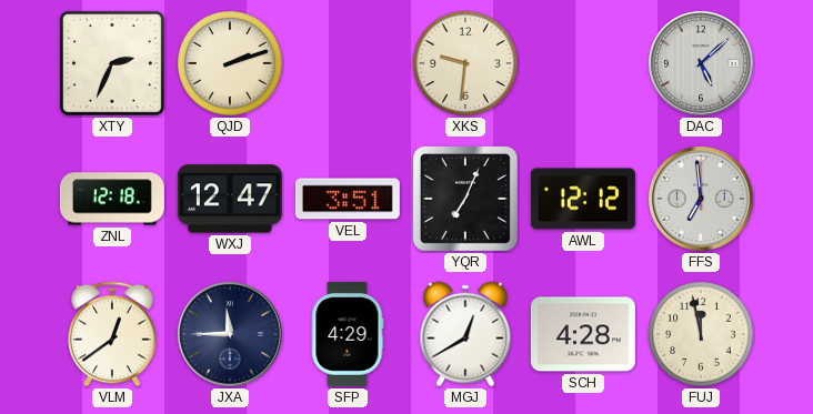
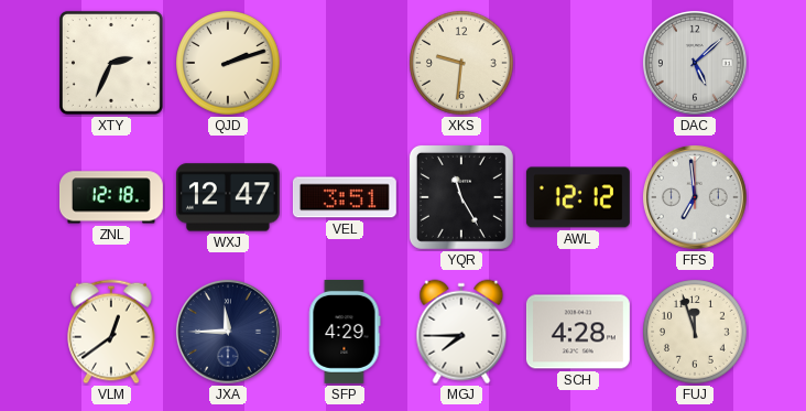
YQR: 7:04 -> 11:25 (461, 197)
MGJ: 12:40 -> 7:45 (461, 332)
FUJ: 11:58 -> 11:57 (695, 332)
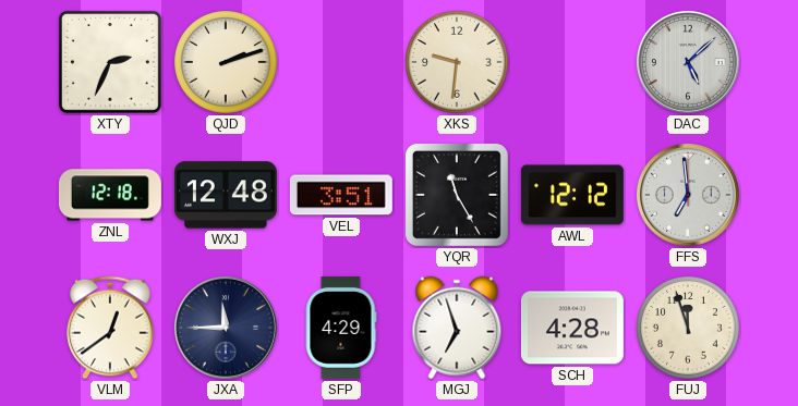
WXJ: 12:47 -> 12:48 (226, 195)
MGJ: 7:45 -> 6:57 (457, 328)
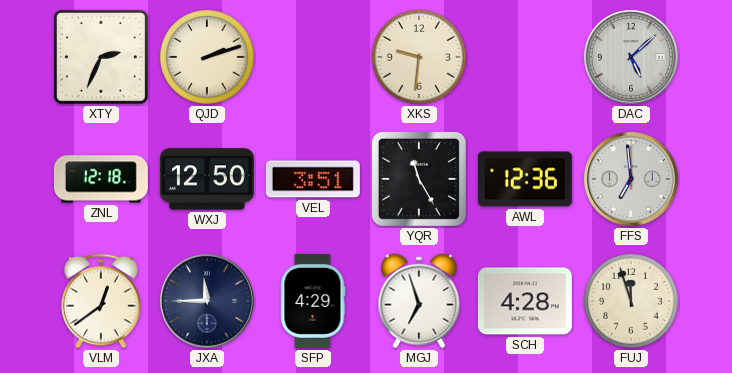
WXJ: 12:48 -> 12:50 (207, 179)
AWL: 12:12 -> 12:36 (525, 179)
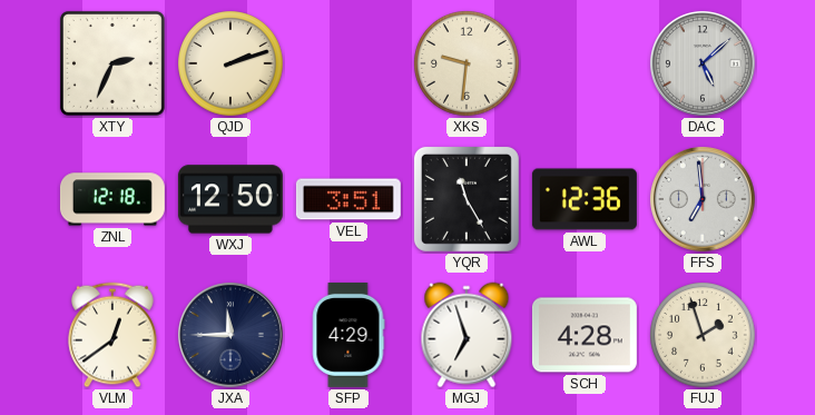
FUJ: 11:57 -> 1:57 (703, 335)
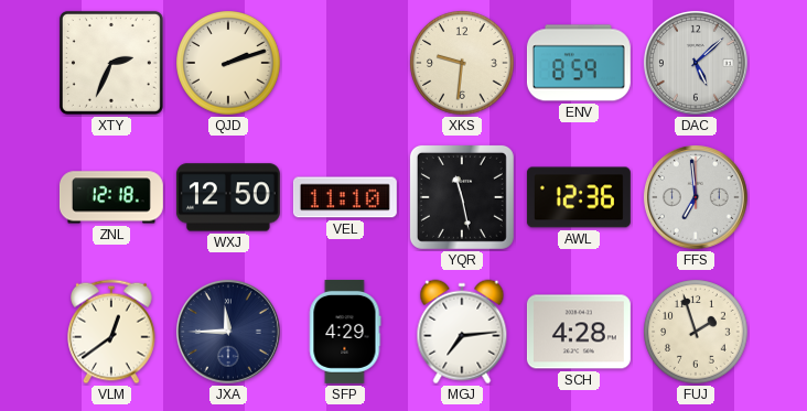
ENV: none -> 8:59 (579, 63)
VEL: 3:51 -> 11:10 (345, 197)
YQR: 11:25 -> 11:28 (462, 197)
MGJ: 6:57 -> 7:14 (462, 332)
